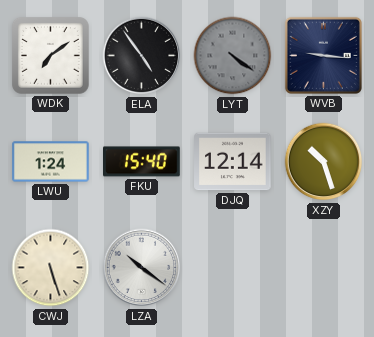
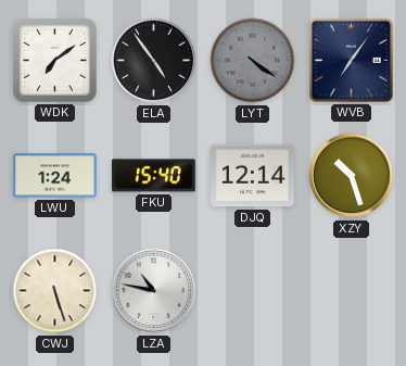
WVB: 9:16 -> 7:06 (351, 60)
LZA: 10:21 -> 10:47 (154, 291)
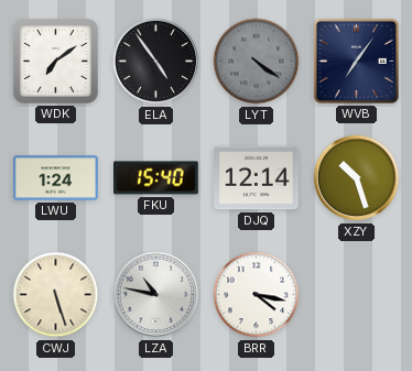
BRR: none -> 4:17 (257, 295)
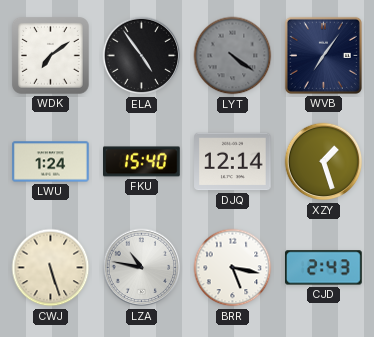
XZY: 10:27 -> 1:27 (324, 162)
BRR: 4:17 -> 5:17 (233, 268)
CJD: none -> 2:43 (324, 268)
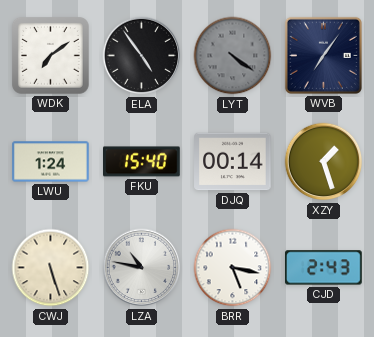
DJQ: 12:14 -> 00:14 (233, 162)
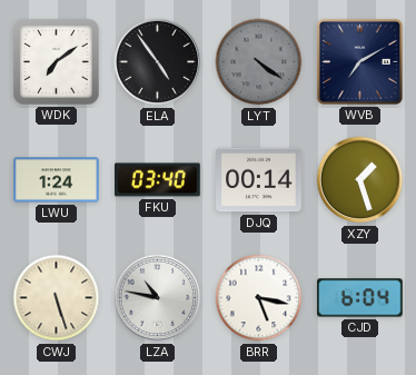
WVB: 7:06 -> 7:10 (359, 61)
FKU: 15:40 -> 03:40 (158, 180)
CJD: 2:43 -> 6:04 (360, 298)
